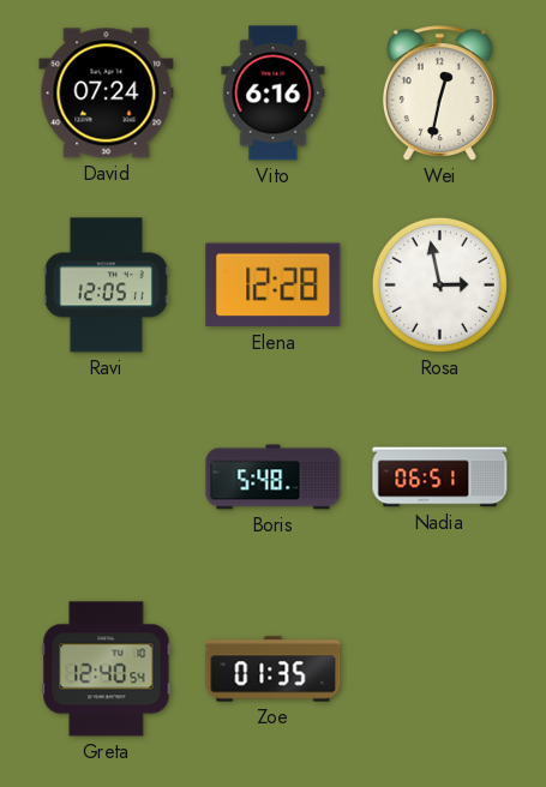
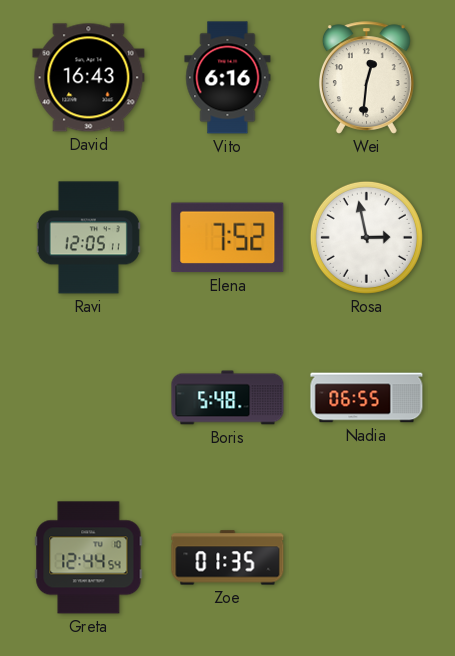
David: 07:24 -> 16:43 (89, 78)
Wei: 12:32 -> 12:31 (366, 78)
Elena: 12:28 -> 7:52 (228, 238)
Nadia: 06:51 -> 06:55 (367, 398)
Greta: 12:40 -> 12:44 (89, 558)
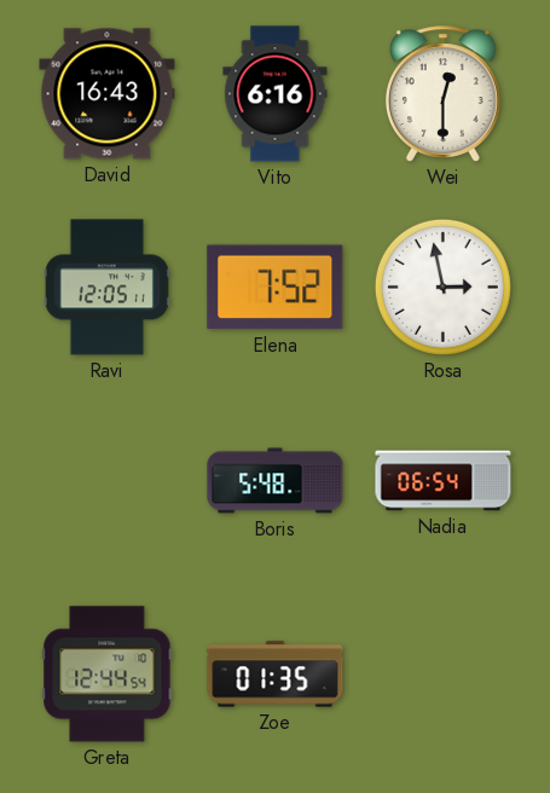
Wei: 12:31 -> 12:30 (442, 94)
Nadia: 06:55 -> 06:54 (444, 481)
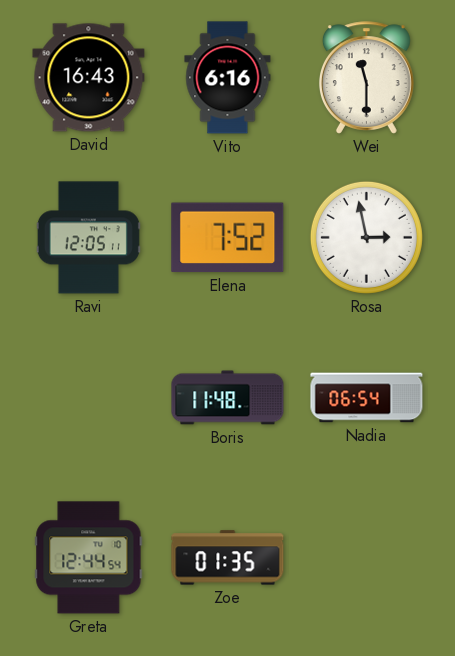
Wei: 12:30 -> 11:30 (366, 78)
Boris: 5:48 -> 11:48 (228, 398)
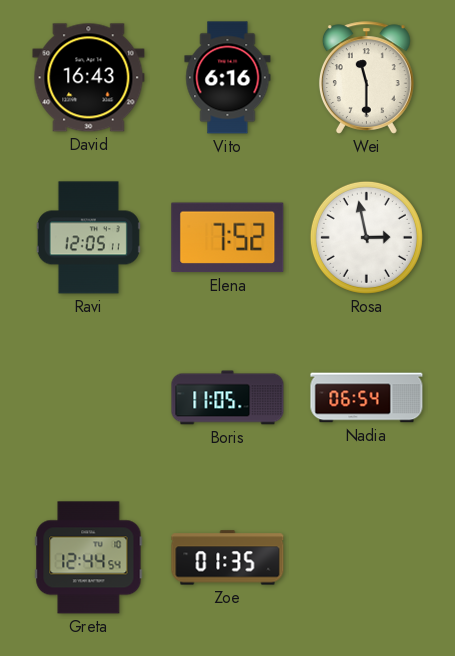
Boris: 11:48 -> 11:05 (228, 398)
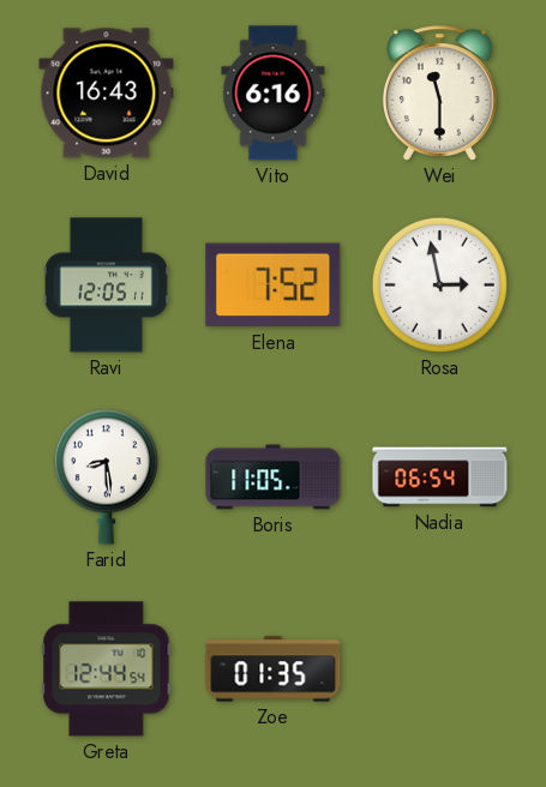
Farid: none -> 8:29 (106, 476)
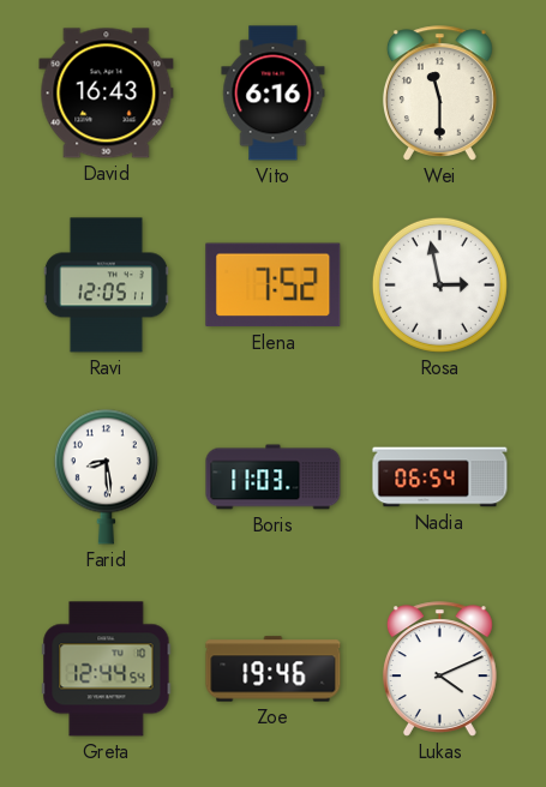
Boris: 11:05 -> 11:03 (274, 477)
Zoe: 01:35 -> 19:46 (274, 669)
Lukas: none -> 4:11 (439, 669)
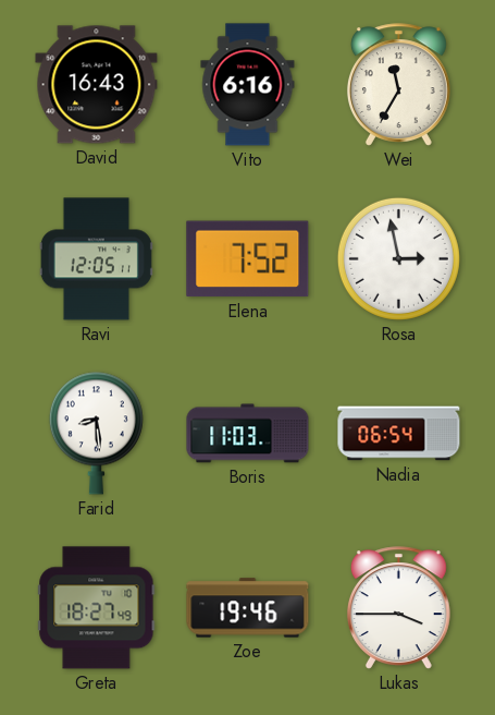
Wei: 11:30 -> 11:35 (398, 85)
Greta: 12:44 -> 18:27 (97, 608)
Lukas: 4:11 -> 3:45 (398, 608)
